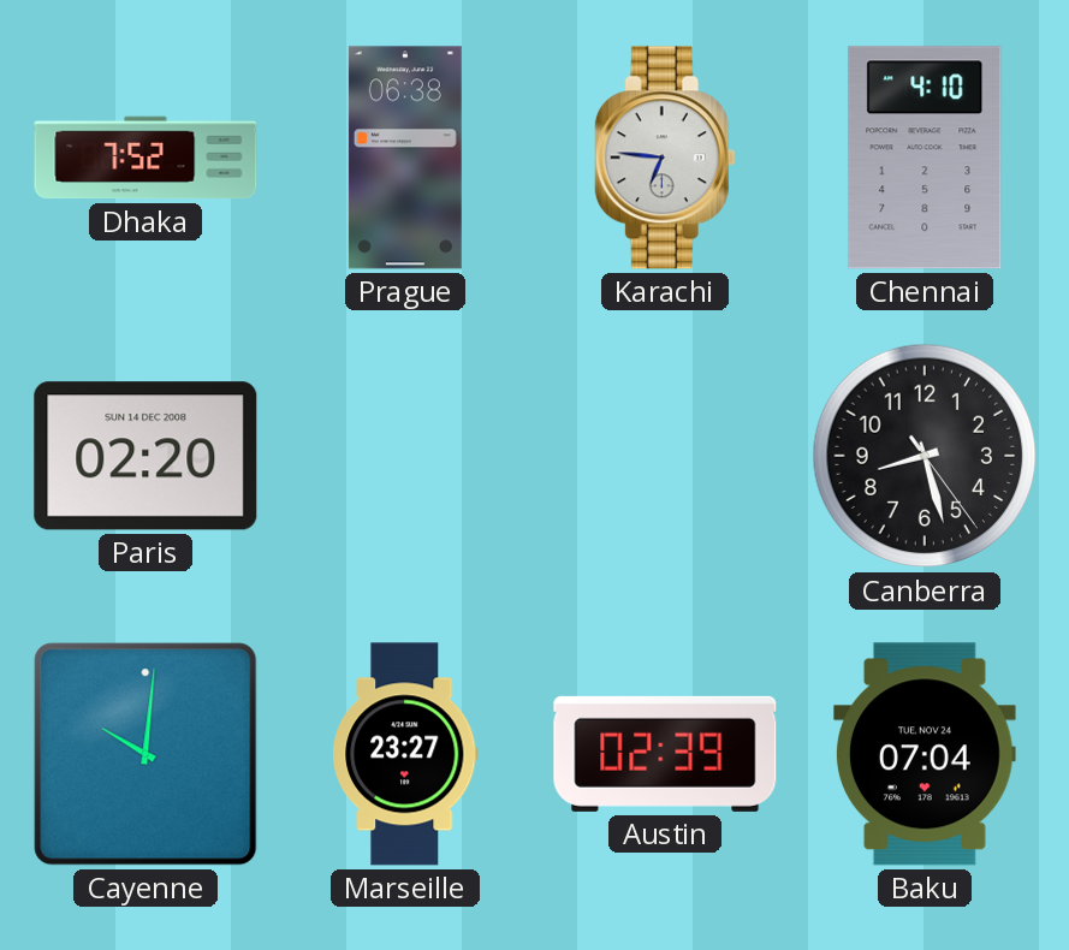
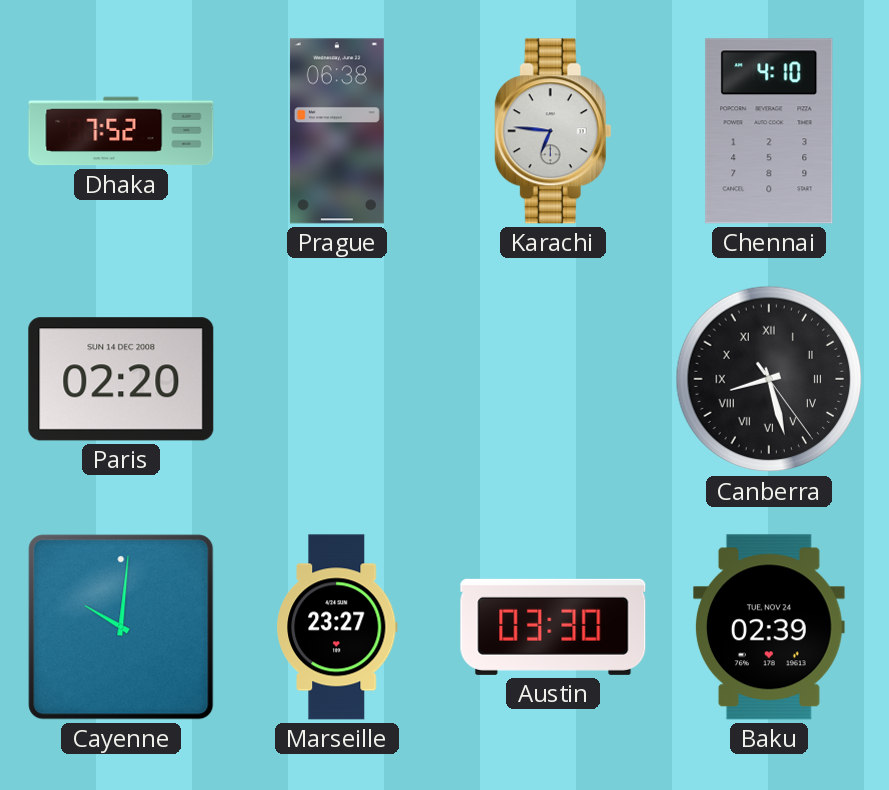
Canberra numerals: Arabic -> Roman (769, 379)
Austin: 02:39 -> 03:30 (553, 627)
Baku: 07:04 -> 02:39 (769, 627)
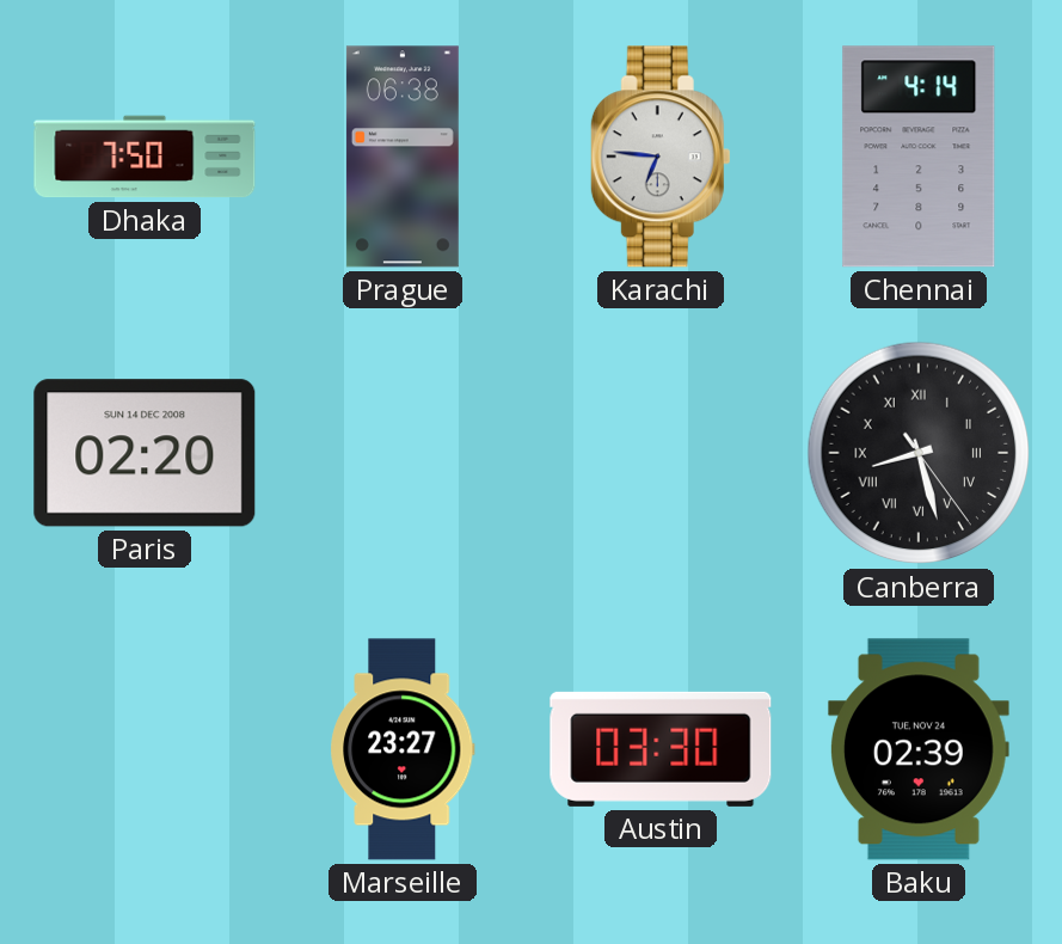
Dhaka: 7:52 -> 7:50 (145, 157)
Chennai: 4:10 -> 4:14 (919, 157)
Cayenne: 10:01 -> none (121, 627)
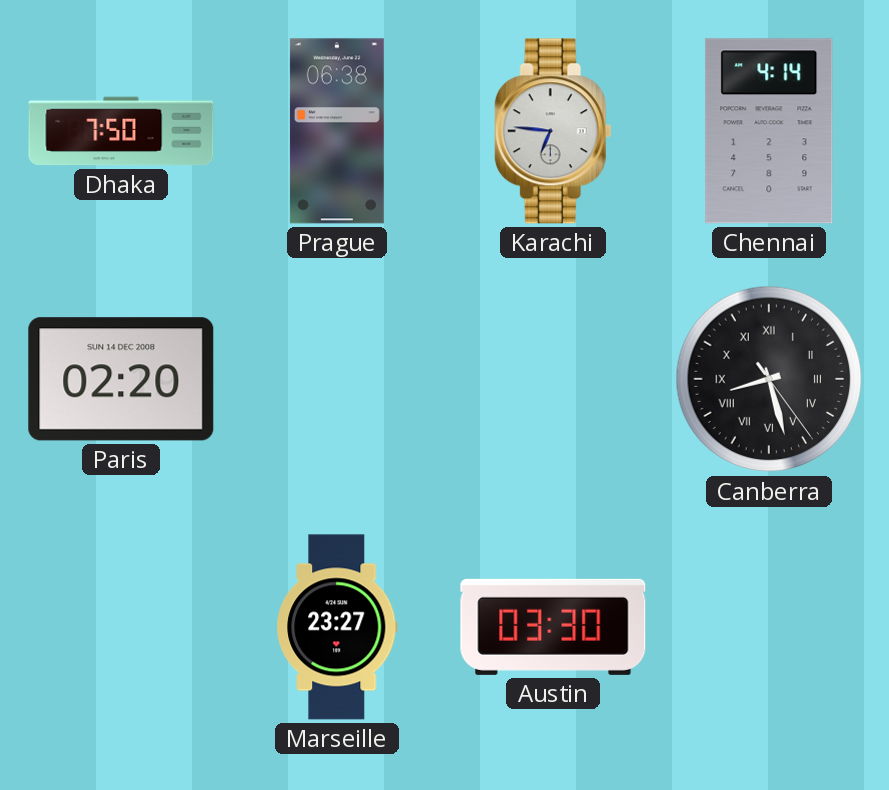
Baku: 02:39 -> none (919, 749)
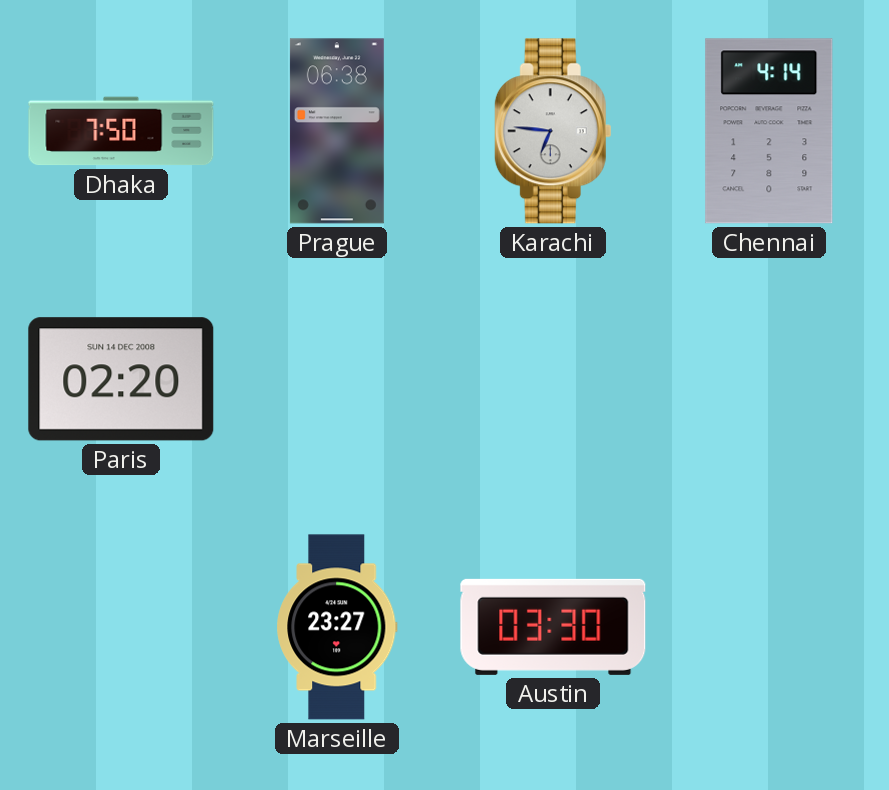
Canberra: 8:27 -> none (769, 379)
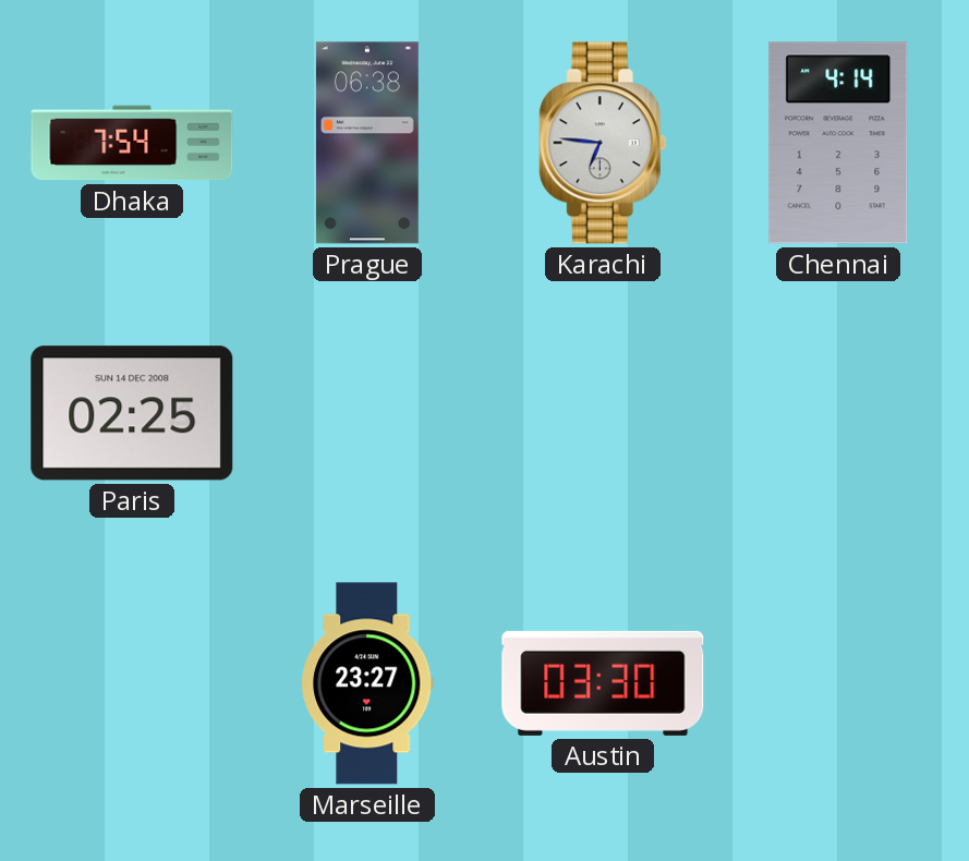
Dhaka: 7:50 -> 7:54 (132, 143)
Paris: 02:20 -> 02:25 (132, 413)
